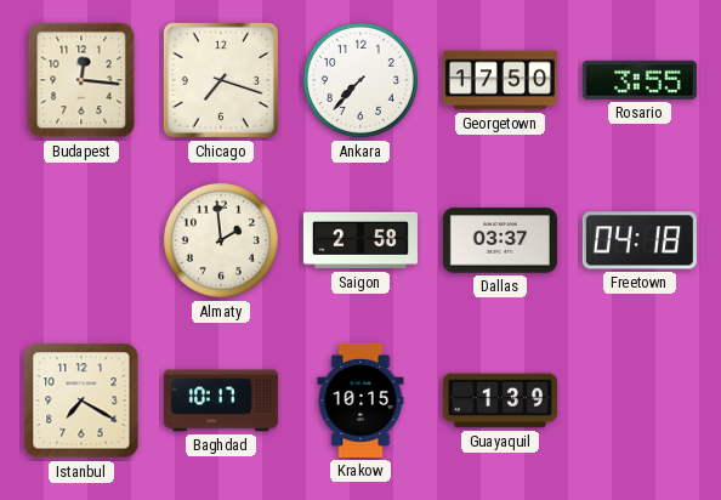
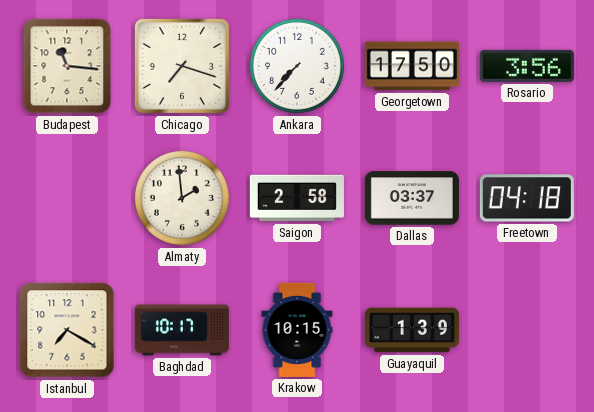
Budapest: 12:16 -> 11:16 (67, 66)
Rosario: 3:55 -> 3:56 (527, 66)
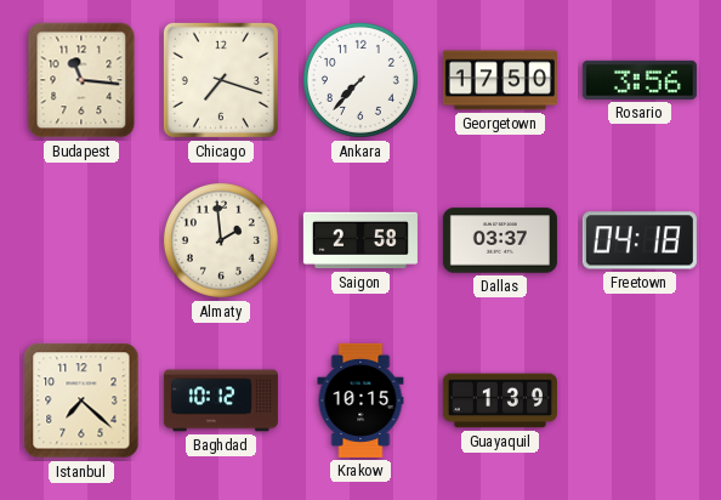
Istanbul: 7:20 -> 7:22 (81, 400)
Baghdad: 10:17 -> 10:12 (221, 400)
